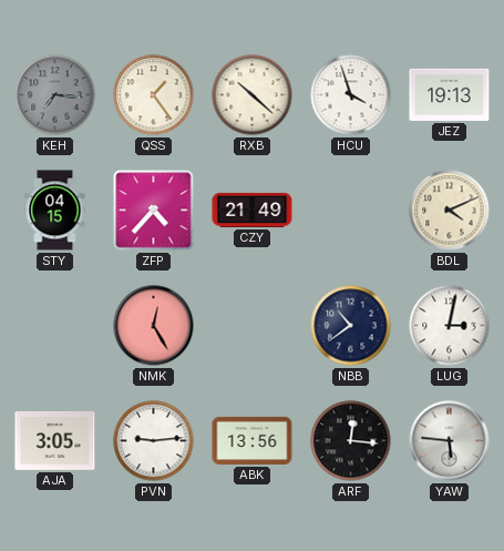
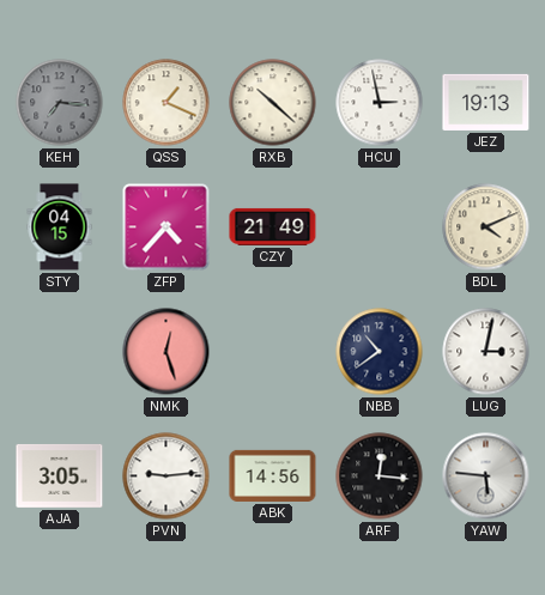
QSS: 1:24 -> 1:19 (166, 103)
HCU: 3:57 -> 2:58 (380, 103)
NMK: 12:25 -> 12:27 (166, 352)
ABK: 13:56 -> 14:56 (273, 475)
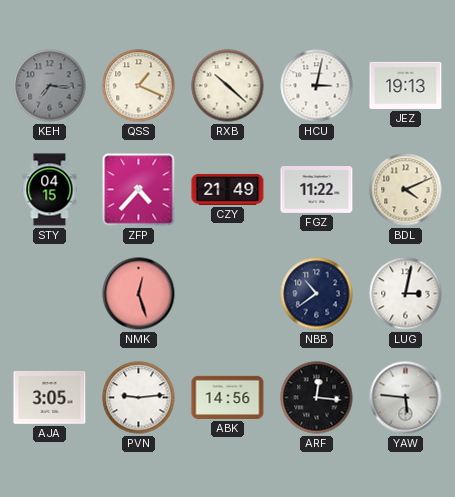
HCU: 2:58 -> 3:02 (317, 86)
FGZ: none -> 11:22 (317, 190)
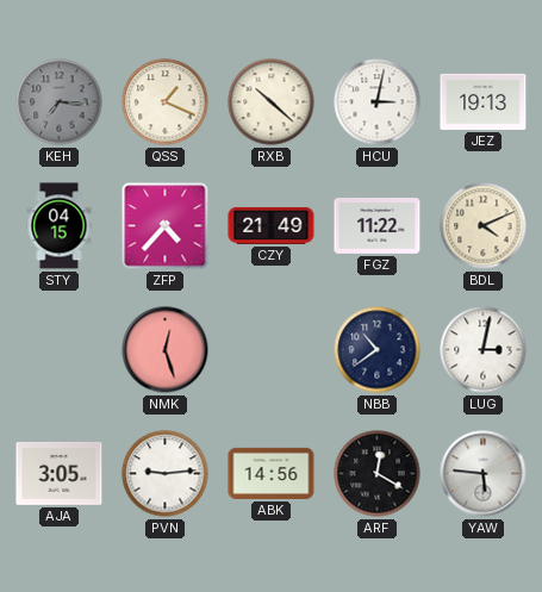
ARF: 12:16 -> 12:20 (378, 474)
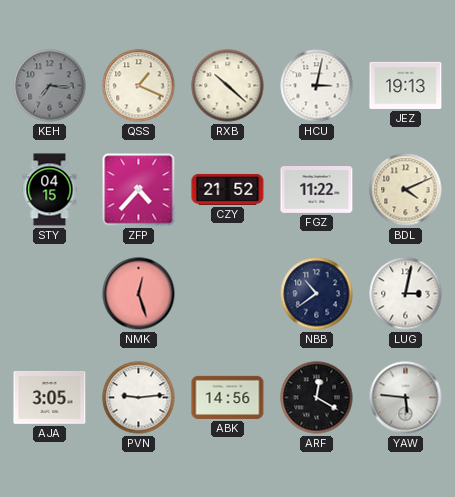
CZY: 21:49 -> 21:52 (228, 189)
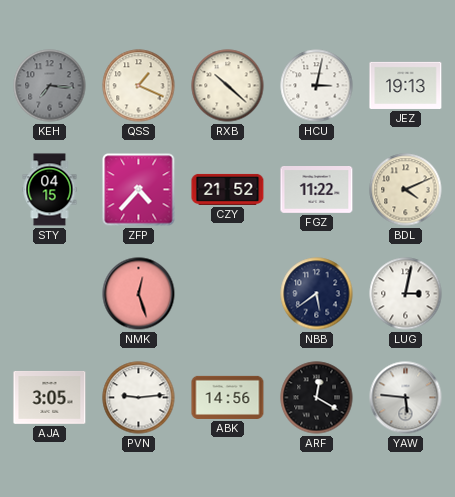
NBB: 10:39 -> 5:39 (317, 294)
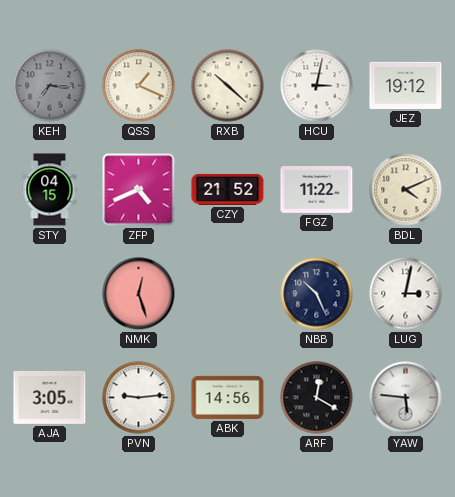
JEZ: 19:13 -> 19:12 (406, 85)
ZFP: 4:37 -> 4:41 (139, 190)
NBB: 5:39 -> 10:26 (317, 294)
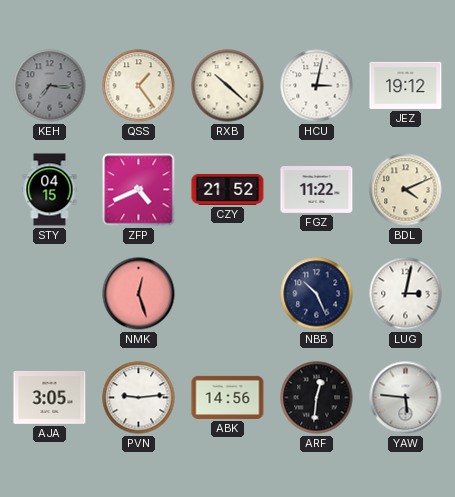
QSS: 1:19 -> 1:24 (139, 86)
ARF: 12:20 -> 12:31 (317, 398)
